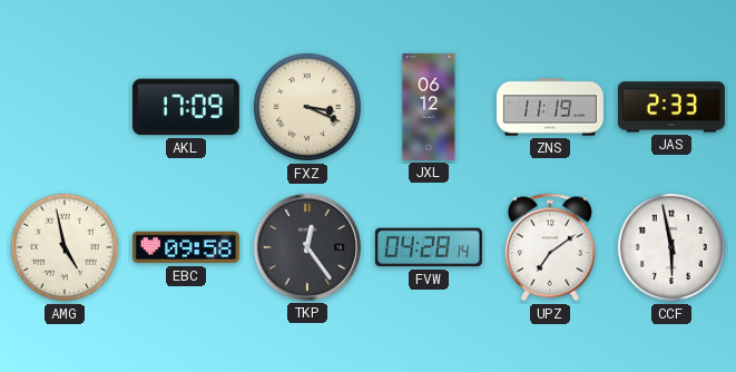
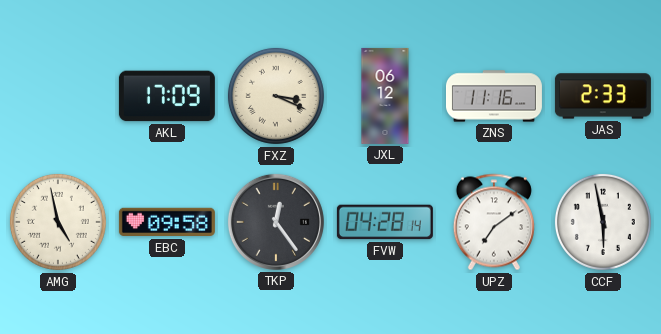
ZNS: 11:19 -> 11:16 (494, 96)
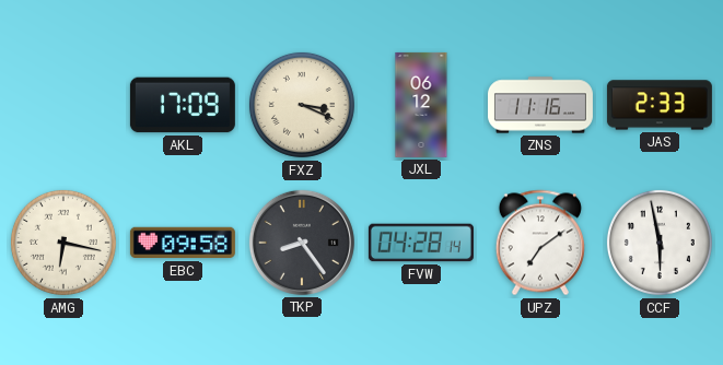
AMG: 4:58 -> 6:17 (63, 243)
TKP: 12:24 -> 8:24 (302, 243)
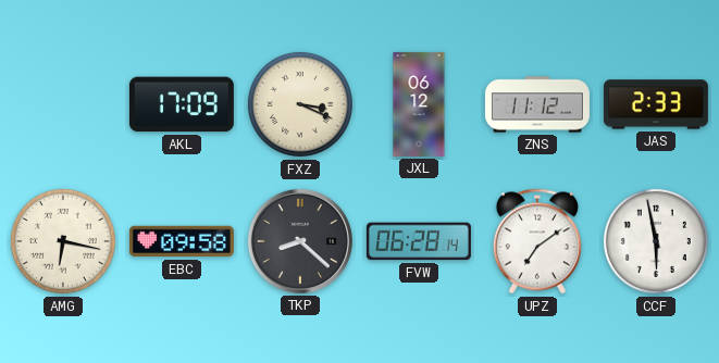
ZNS: 11:16 -> 11:12 (537, 104)
TKP: 8:24 -> 8:22 (300, 241)
FVW: 04:28 -> 06:28 (419, 241)
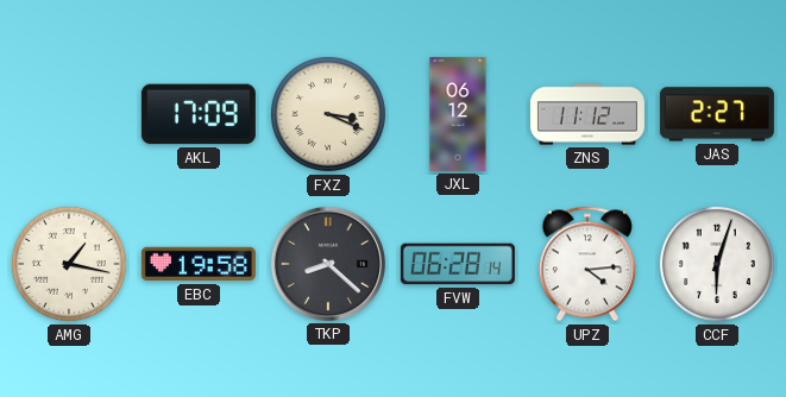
JAS: 2:33 -> 2:27 (717, 114)
AMG: 6:17 -> 1:17 (69, 264)
EBC: 09:58 -> 19:58 (199, 264)
UPZ: 7:09 -> 4:14 (587, 264)
CCF: 5:58 -> 6:03 (717, 264)
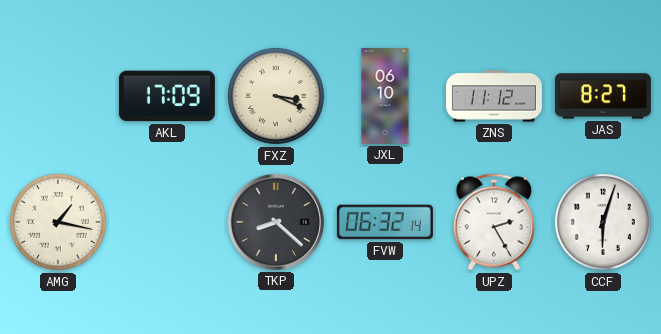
JXL: 06:12 -> 06:10 (385, 96)
JAS: 2:27 -> 8:27 (603, 96)
EBC: 19:58 -> none (199, 264)
FVW: 06:28 -> 06:32 (385, 222)
UPZ: 4:14 -> 2:25 (494, 222)
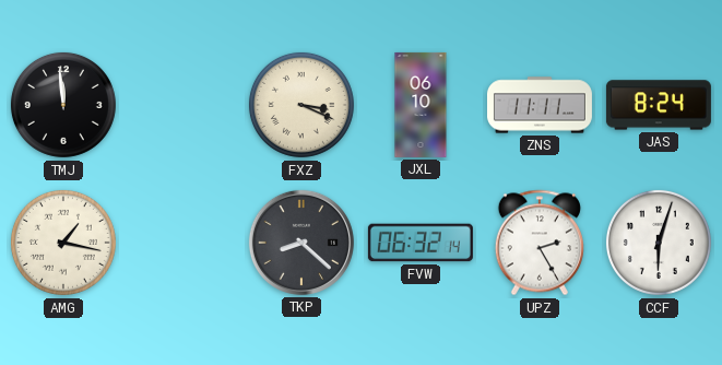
TMJ: none -> 11:59 (63, 105)
AKL: 17:09 -> none (167, 96)
ZNS: 11:12 -> 11:11 (540, 105)
JAS: 8:27 -> 8:24 (659, 105)
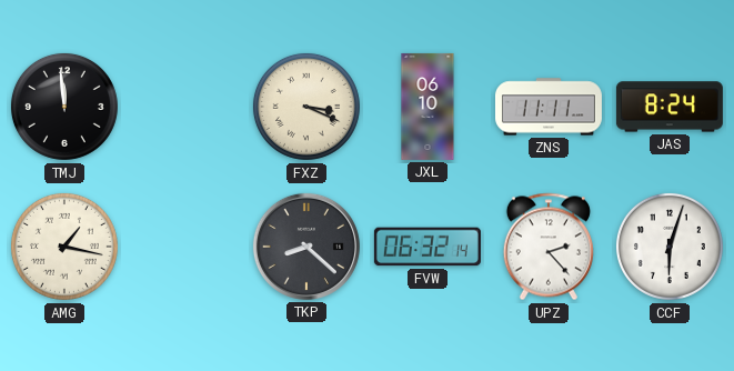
UPZ: 2:25 -> 2:23 (549, 247)
